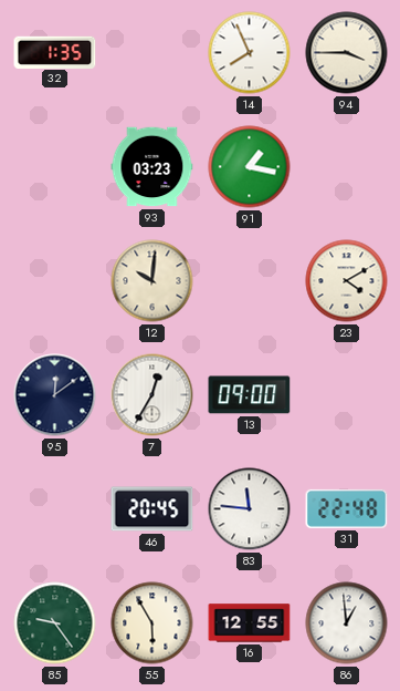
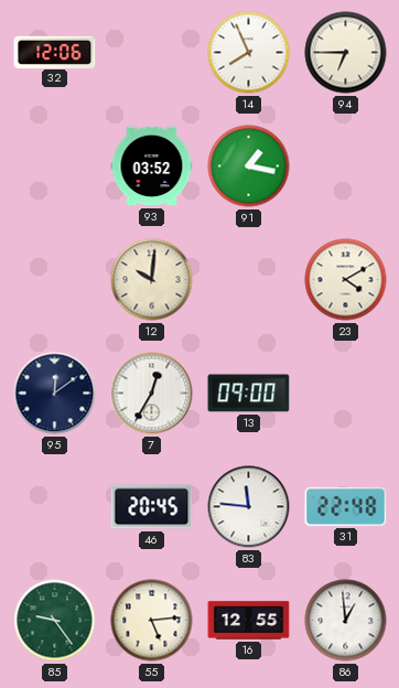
32: 1:35 -> 12:06 (55, 52)
94: 3:45 -> 6:45 (346, 53)
93: 03:23 -> 03:52 (152, 166)
55: 5:55 -> 5:14 (152, 621)
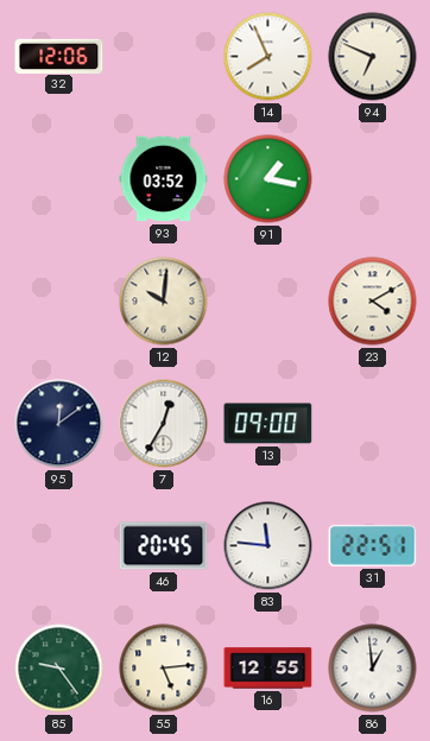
94: 6:45 -> 6:49 (373, 57)
31: 22:48 -> 22:51 (373, 545)
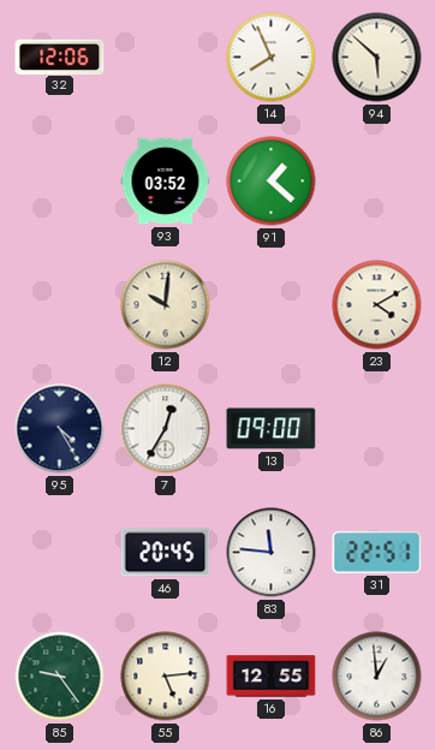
94: 6:49 -> 5:52 (377, 58)
91: 1:17 -> 1:22 (272, 181)
95: 12:09 -> 4:25 (60, 429)
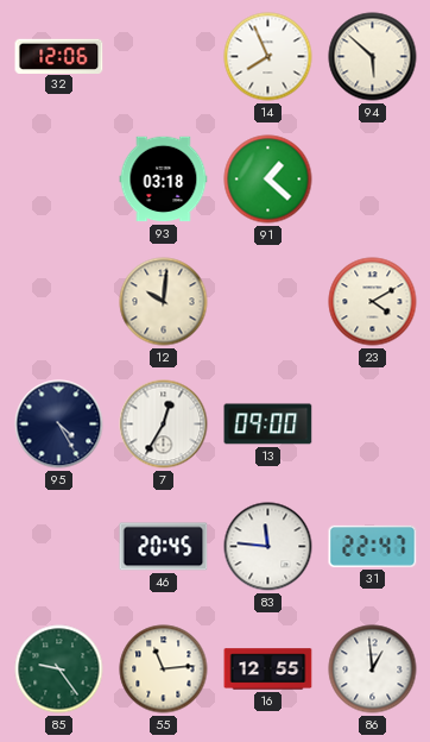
93: 03:52 -> 03:18 (164, 180)
31: 22:51 -> 22:47 (373, 546)
55: 5:14 -> 11:14 (164, 669)
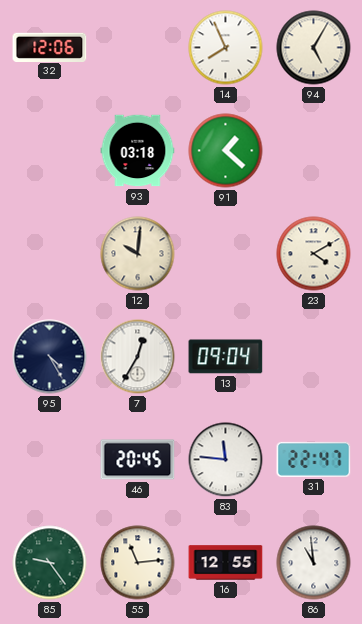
94: 5:52 -> 5:05 (314, 48)
13: 09:00 -> 09:04 (226, 357)
86: 12:59 -> 10:59 (314, 563)
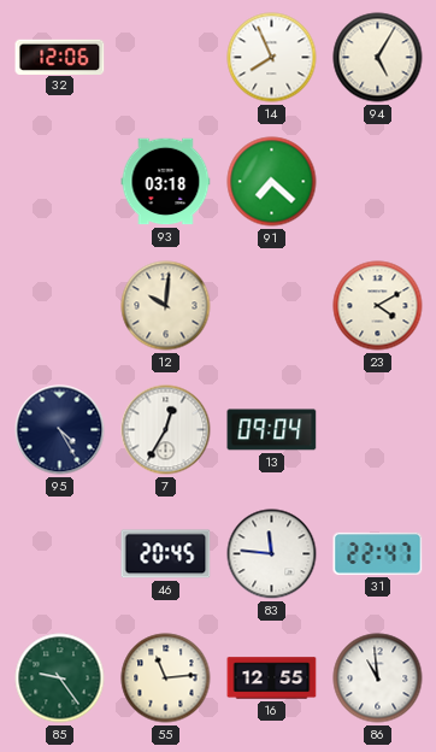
91: 1:22 -> 7:22 (272, 182)
